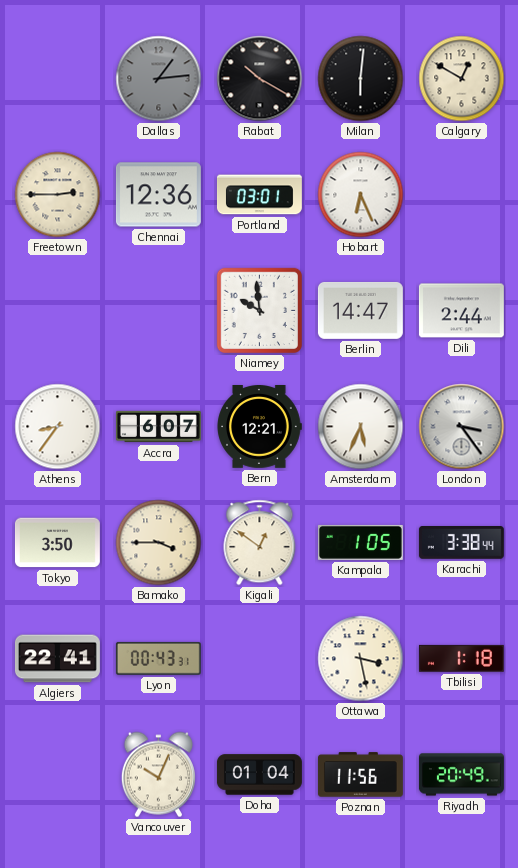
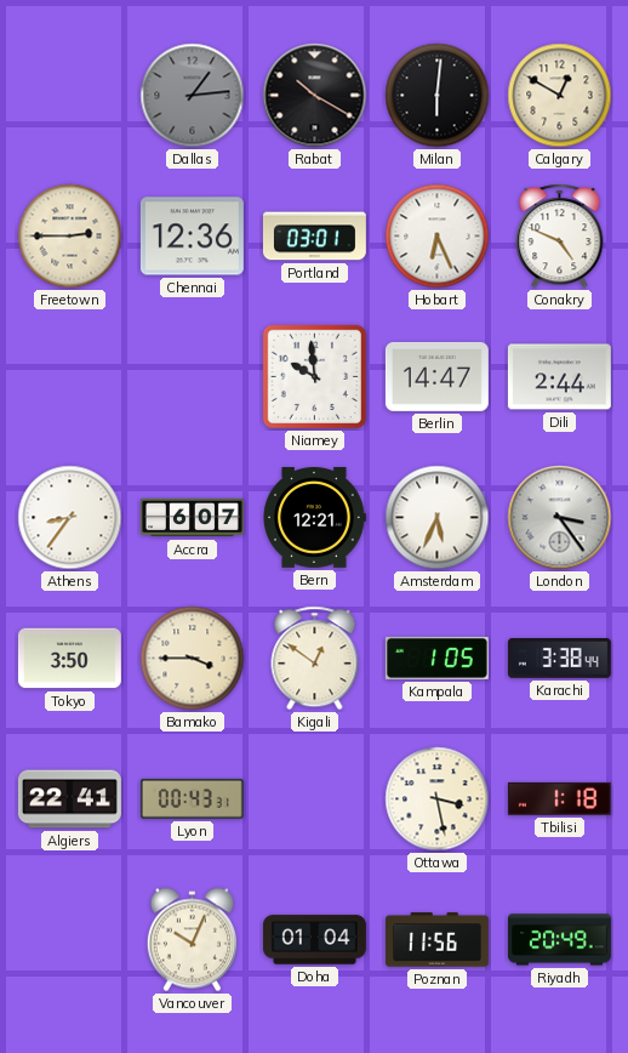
Conakry: none -> 4:49 (560, 237)
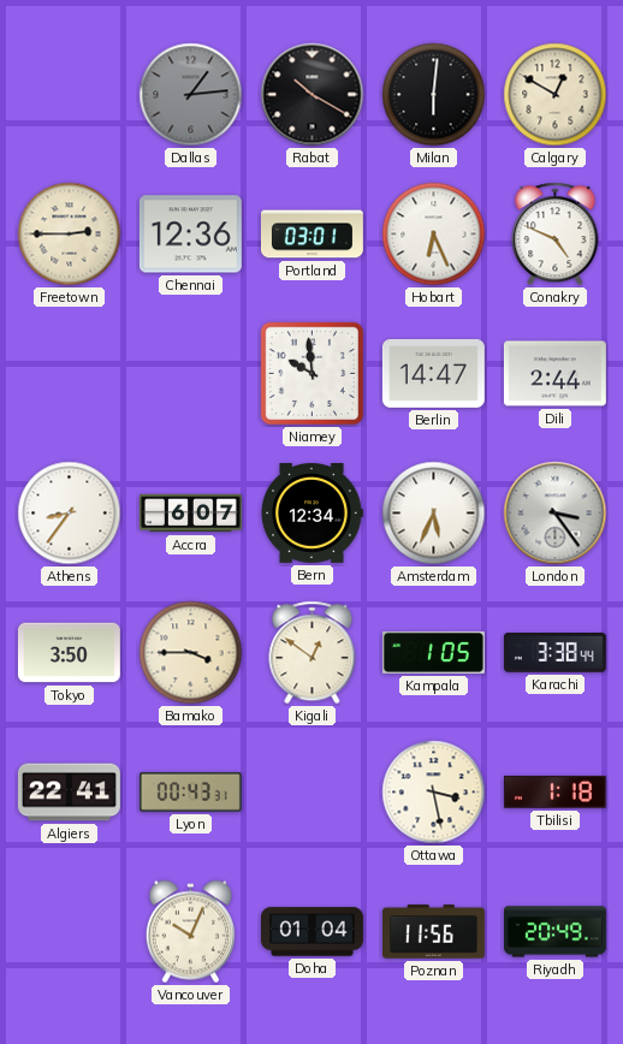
Bern: 12:21 -> 12:34 (311, 514)
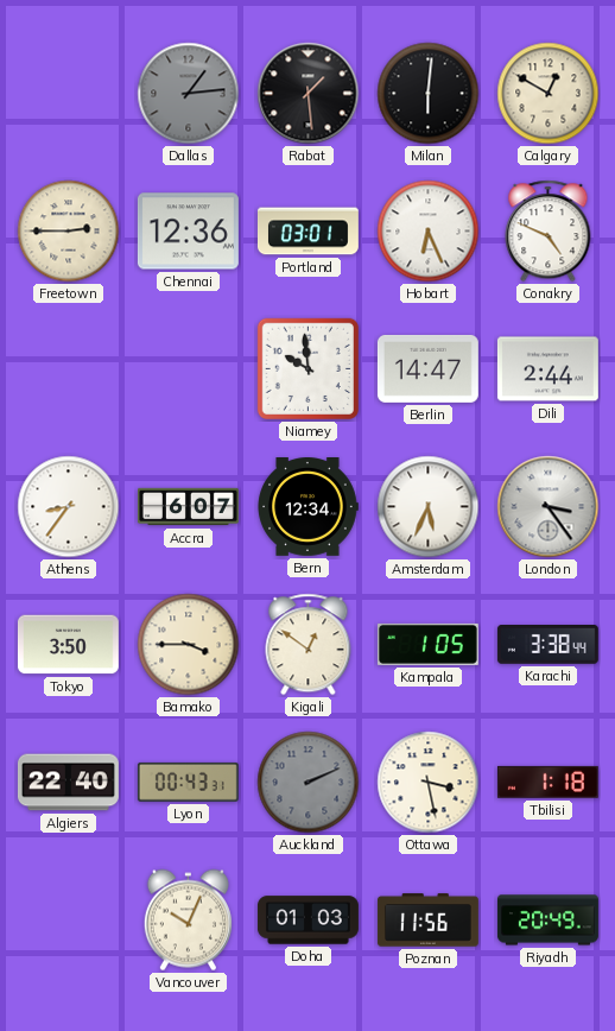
Rabat: 10:20 -> 1:29 (309, 94)
Algiers: 22:41 -> 22:40 (68, 783)
Auckland: none -> 2:11 (309, 783)
Doha: 01:04 -> 01:03 (307, 921)
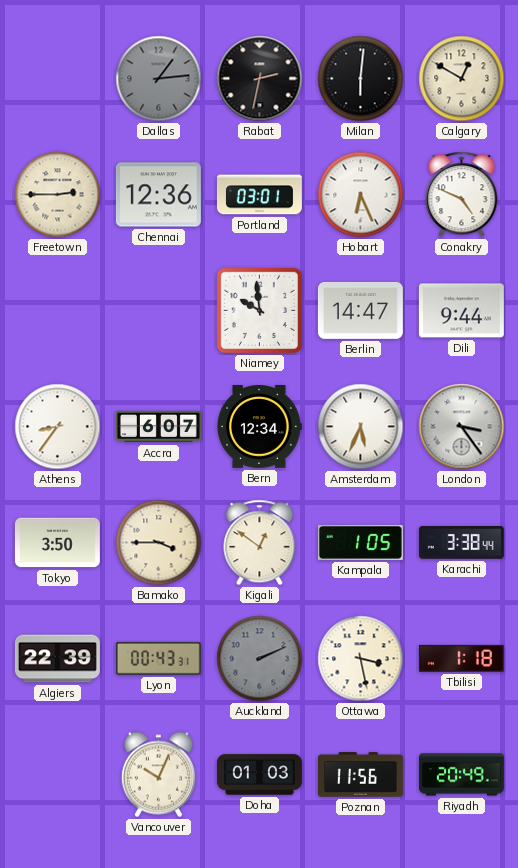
Rabat: 1:29 -> 2:32 (260, 79)
Dili: 2:44 -> 9:44 (461, 311)
Algiers: 22:40 -> 22:39 (57, 659)
